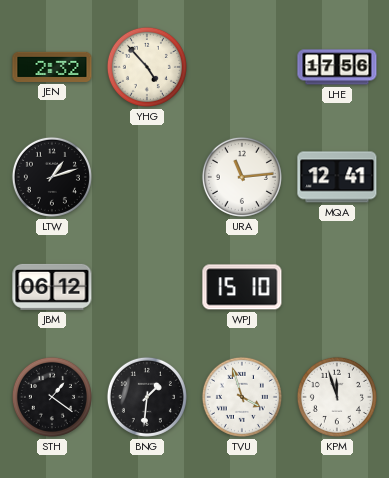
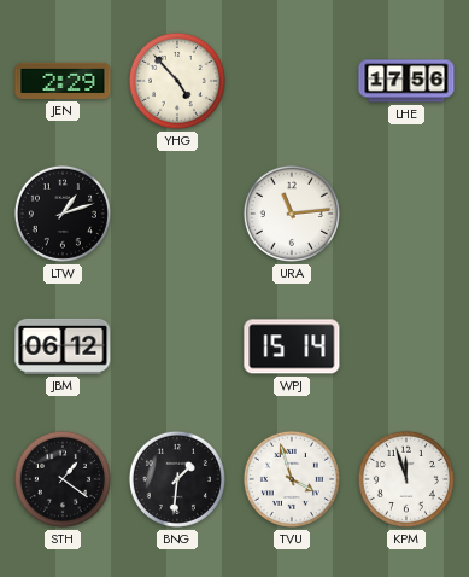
JEN: 2:32 -> 2:29 (63, 81)
MQA: 12:41 -> none (337, 177)
WPJ: 15:10 -> 15:14 (292, 346)
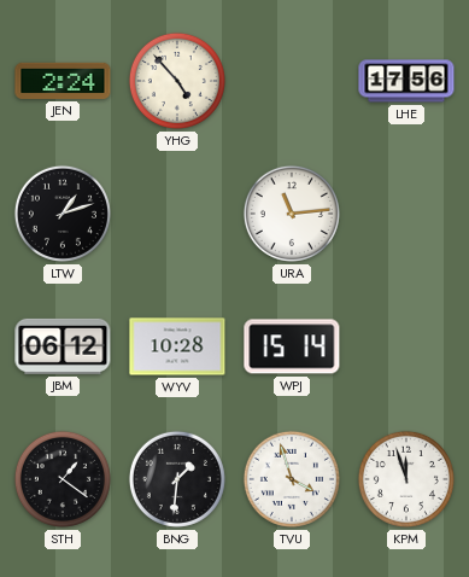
JEN: 2:29 -> 2:24 (63, 81)
WYV: none -> 10:28 (177, 346)
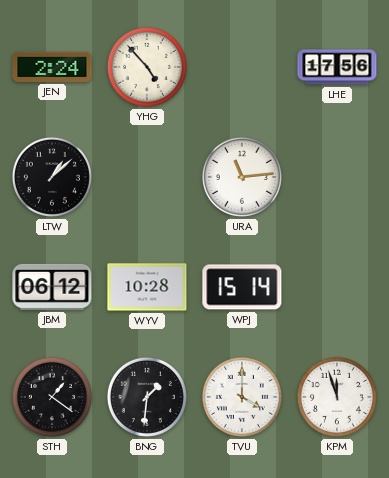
LTW: 1:12 -> 1:08 (52, 177)
TVU: 3:57 -> 4:00 (242, 397)
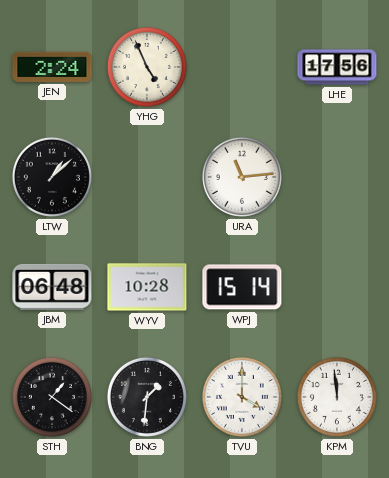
YHG: 4:53 -> 4:56 (147, 67)
JBM: 06:12 -> 06:48 (52, 287)
KPM: 11:57 -> 11:59 (337, 397)
